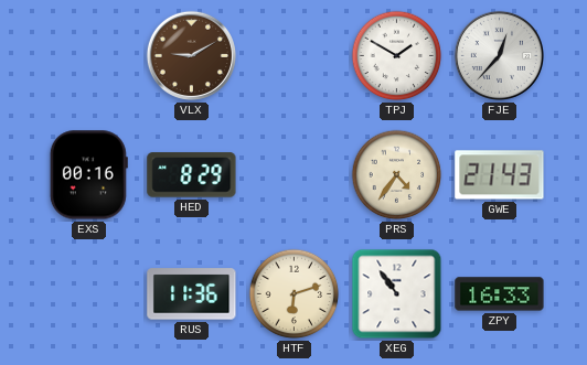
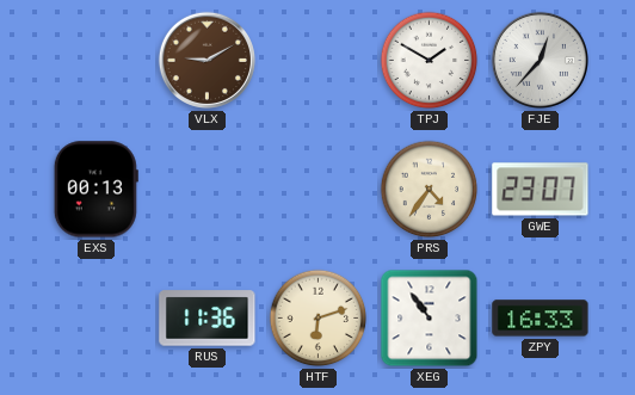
EXS: 00:16 -> 00:13 (95, 190)
HED: 8:29 -> none (192, 175)
GWE: 21:43 -> 23:07 (541, 190)
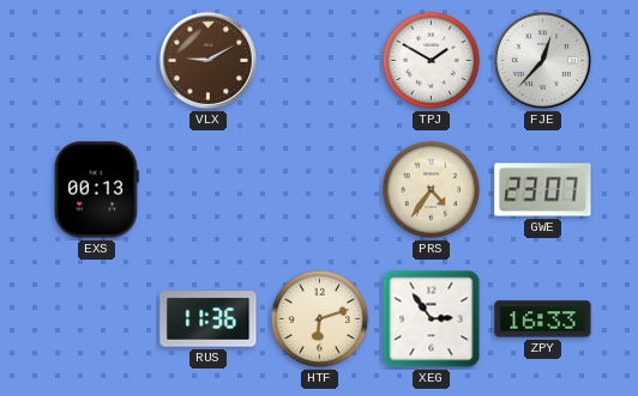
XEG: 10:54 -> 2:54 (432, 319)
